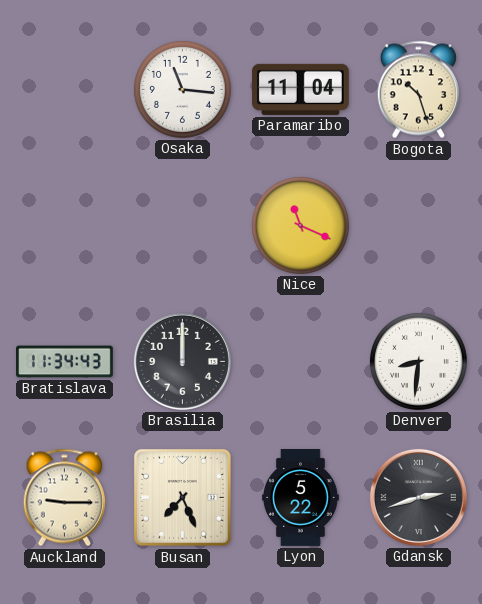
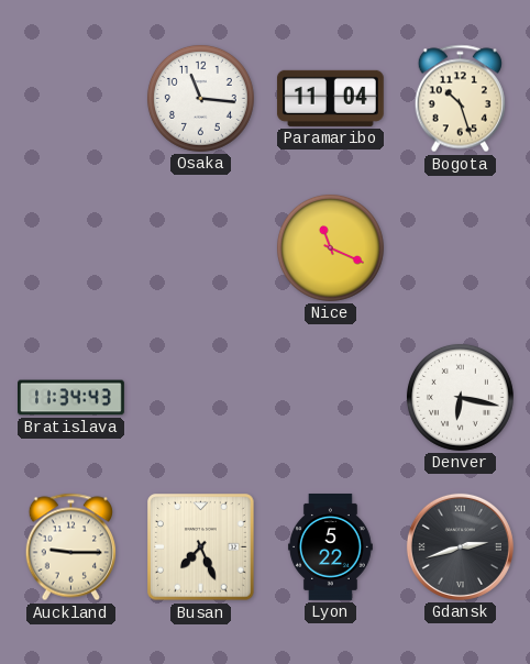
Brasilia: 12:00 -> none (182, 361)
Denver: 8:31 -> 6:17 (460, 397)
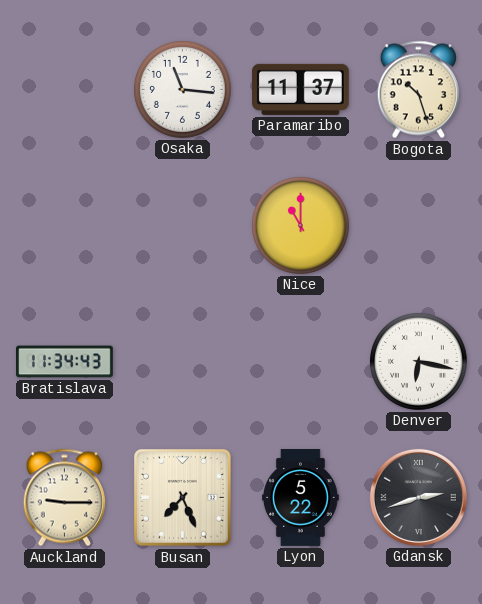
Paramaribo: 11:04 -> 11:37 (300, 89)
Nice: 11:19 -> 11:00 (300, 225)
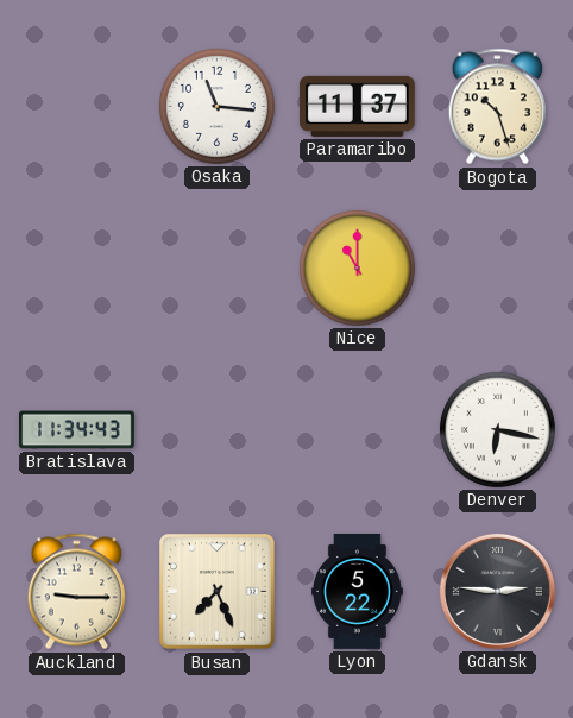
Gdansk: 2:42 -> 2:46 (497, 591)
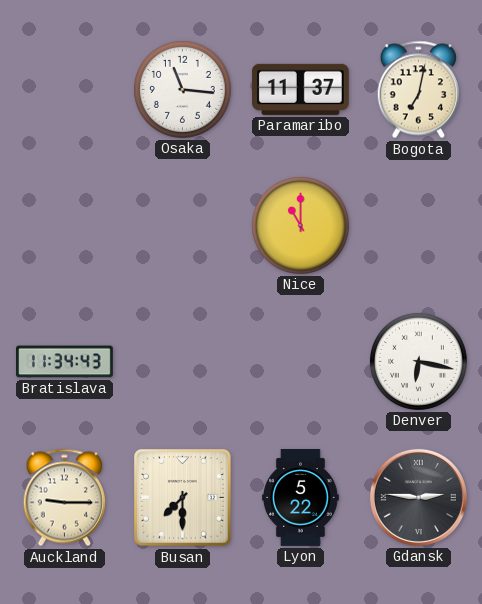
Bogota: 10:27 -> 7:02 (418, 90)
Busan: 7:26 -> 7:30 (183, 498)
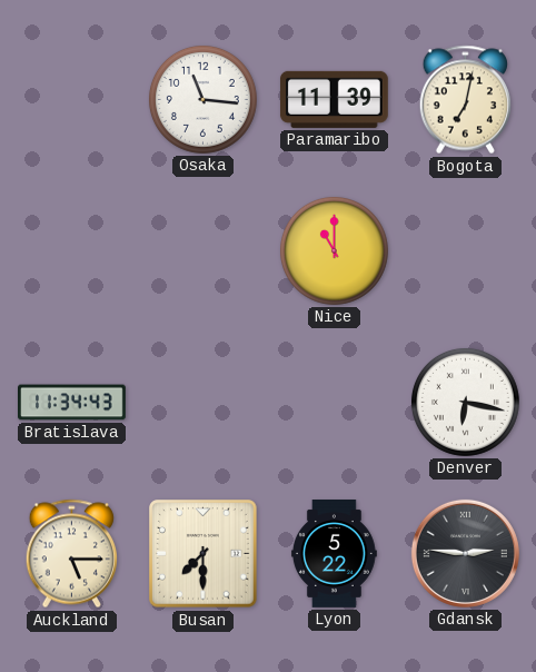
Paramaribo: 11:37 -> 11:39 (334, 99)
Auckland: 9:15 -> 5:15 (71, 554)
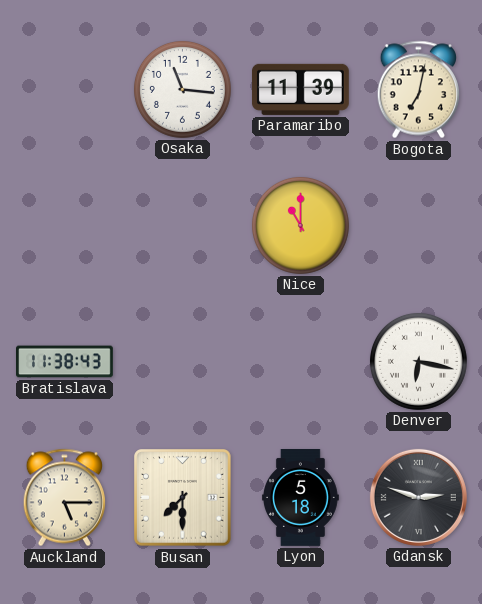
Bratislava: 11:34 -> 11:38 (65, 362)
Lyon: 5:22 -> 5:18 (300, 498)
Gdansk: 2:46 -> 2:48 (418, 497)
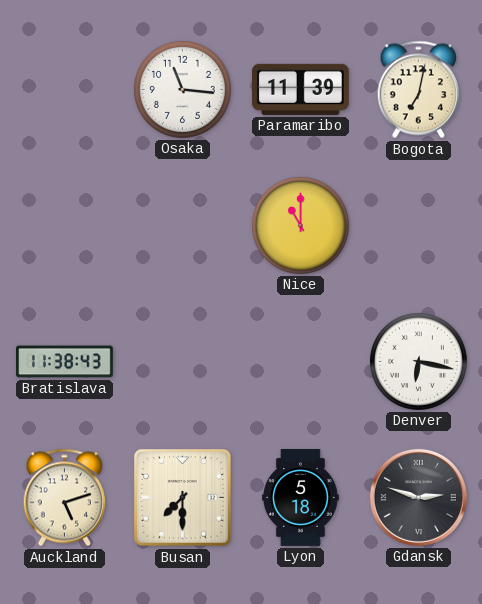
Auckland: 5:15 -> 5:12 (64, 498)
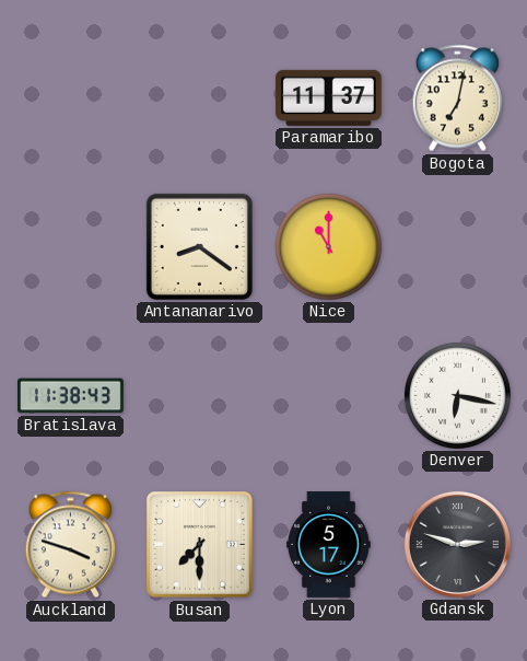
Osaka: 11:16 -> none (182, 89)
Paramaribo: 11:39 -> 11:37 (328, 97)
Antananarivo: none -> 8:21 (199, 246)
Auckland: 5:12 -> 3:48 (70, 545)
Lyon: 5:18 -> 5:17 (328, 545)
